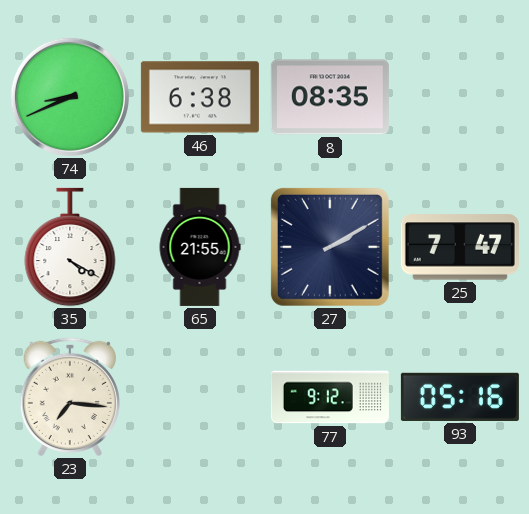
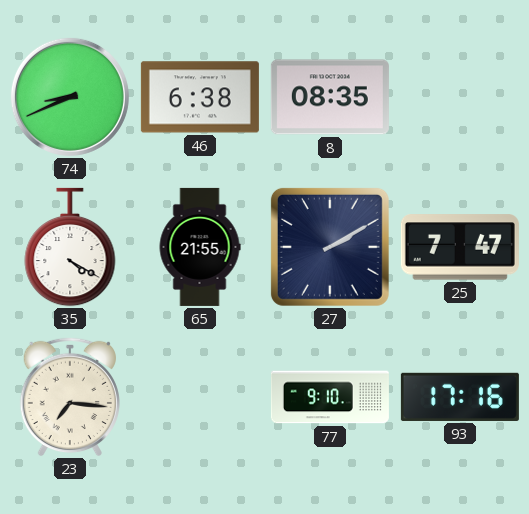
77: 9:12 -> 9:10 (330, 397)
93: 05:16 -> 17:16 (460, 397)
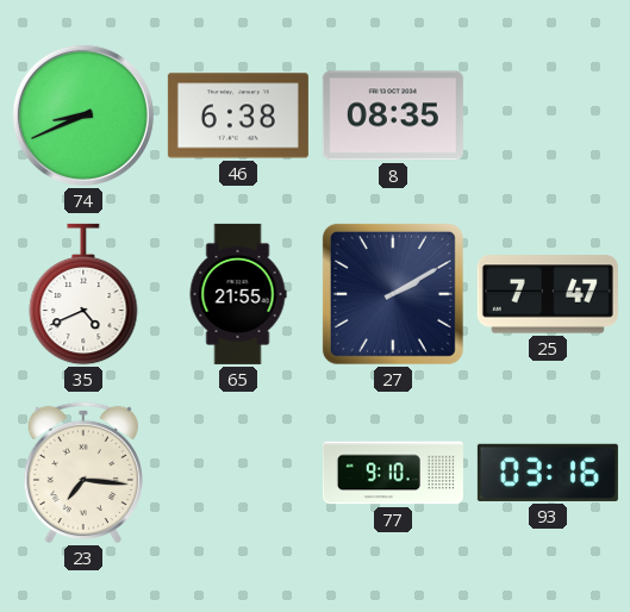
35: 4:20 -> 4:41 (83, 294)
93: 17:16 -> 03:16 (548, 473)
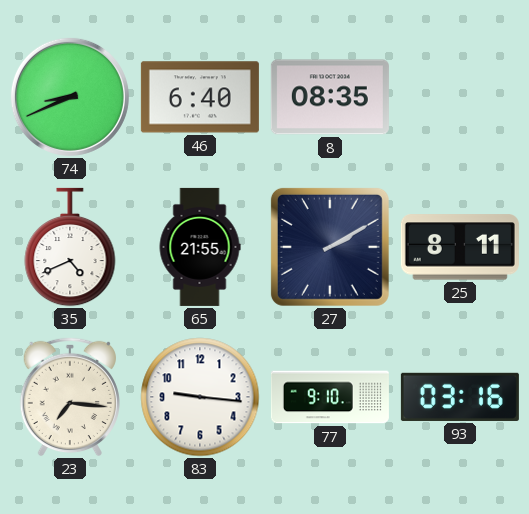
46: 6:38 -> 6:40 (200, 97)
25: 7:47 -> 8:11 (460, 247)
83: none -> 9:16 (200, 397)
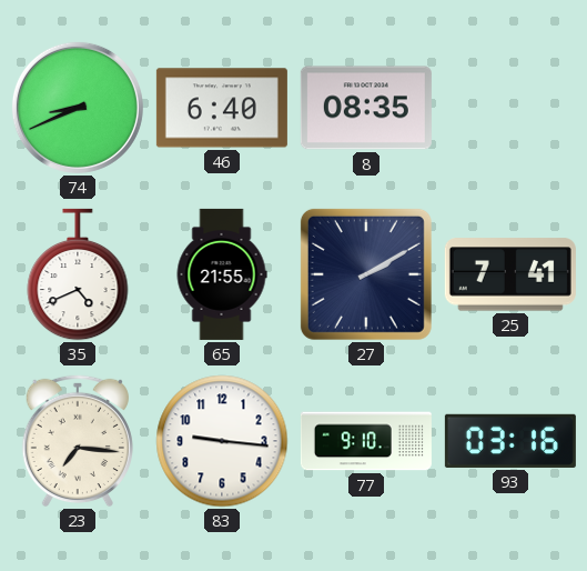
25: 8:11 -> 7:41 (510, 274)
